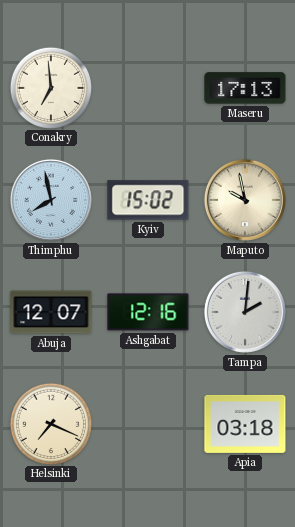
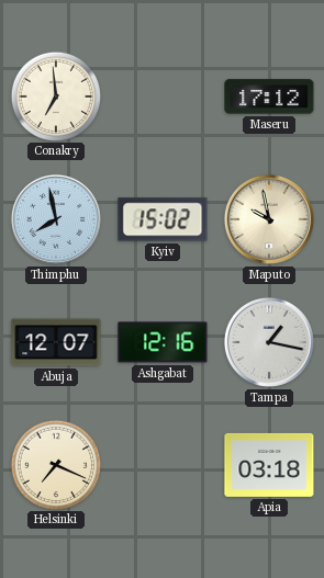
Maseru: 17:13 -> 17:12 (269, 97)
Tampa: 2:01 -> 1:17 (269, 342)
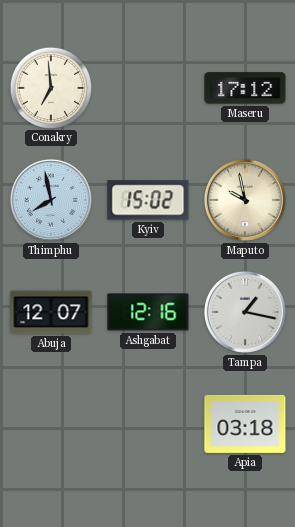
Helsinki: 7:19 -> none (55, 464)
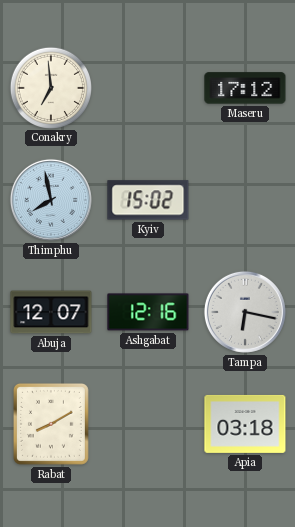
Maputo: 9:58 -> none (245, 200)
Tampa: 1:17 -> 6:17 (245, 312)
Rabat: none -> 8:10 (51, 424)
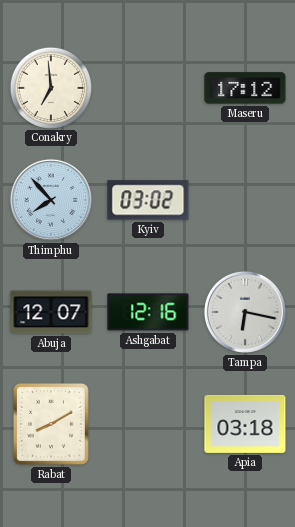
Thimphu: 7:58 -> 7:53 (51, 200)
Kyiv: 15:02 -> 03:02 (148, 200)
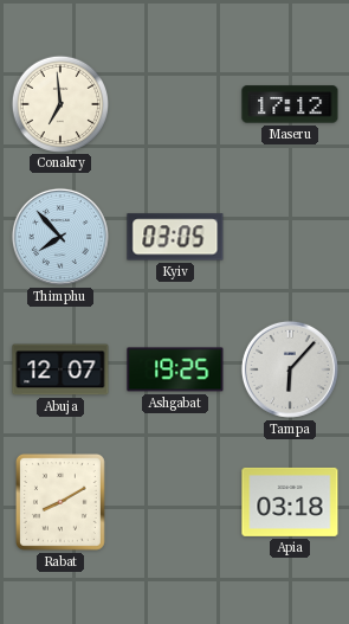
Kyiv: 03:02 -> 03:05 (175, 237)
Ashgabat: 12:16 -> 19:25 (175, 369)
Tampa: 6:17 -> 6:07 (290, 369)
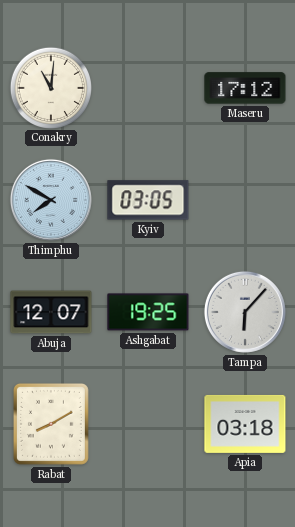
Conakry: 6:59 -> 11:01 (50, 87)
Thimphu: 7:53 -> 7:50 (51, 200)
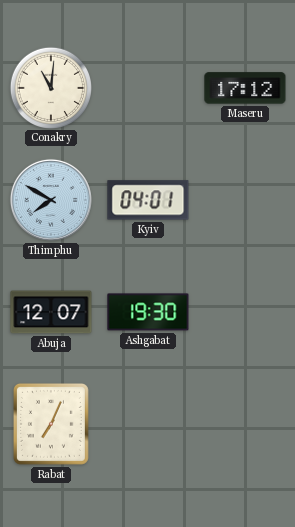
Kyiv: 03:05 -> 04:01 (148, 200)
Ashgabat: 19:25 -> 19:30 (148, 312)
Tampa: 6:07 -> none (245, 312)
Rabat: 8:10 -> 7:04 (51, 424)
Apia: 03:18 -> none (245, 424)
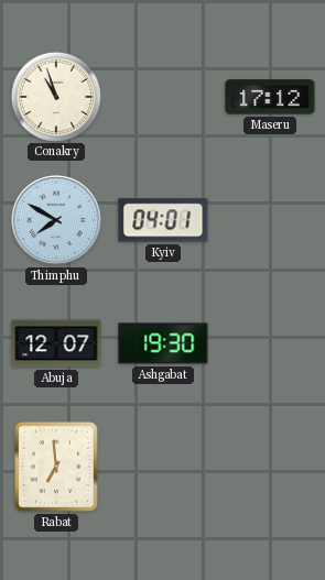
Conakry: 11:01 -> 10:57 (55, 96)
Rabat: 7:04 -> 6:59 (56, 467)
